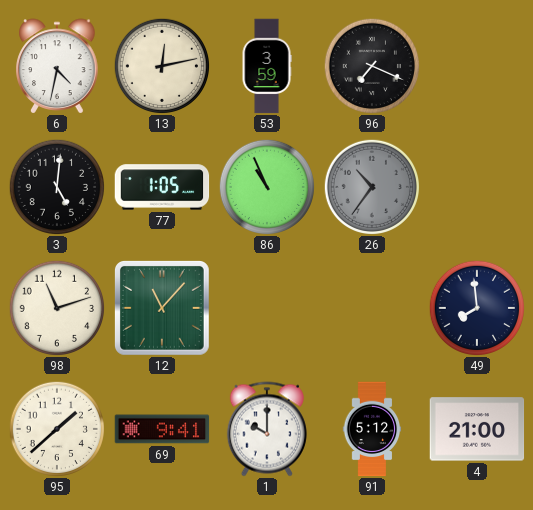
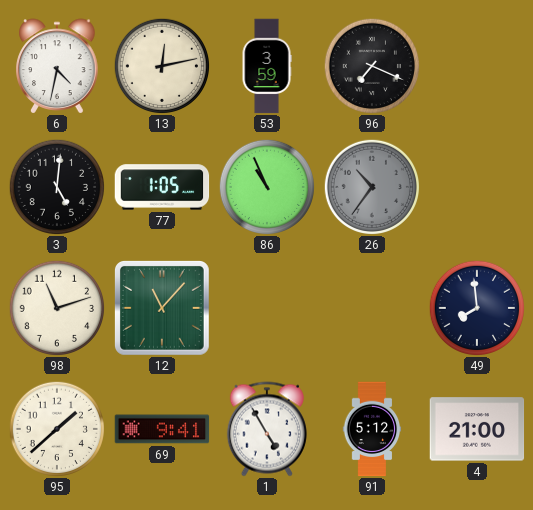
1: 10:00 -> 4:55 (267, 429)
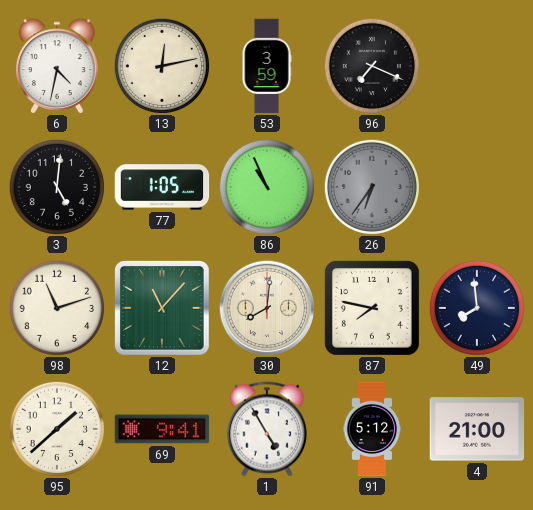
26: 10:36 -> 6:36 (371, 186)
30: none -> 8:01 (267, 308)
87: none -> 7:47 (372, 308)
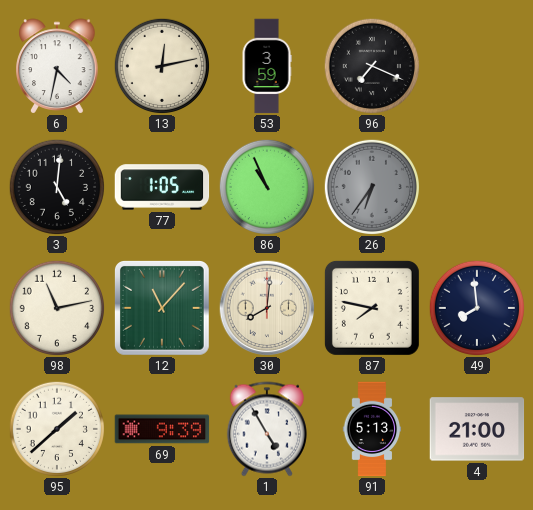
98: 11:12 -> 11:13 (56, 307)
69: 9:41 -> 9:39 (162, 429)
91: 5:12 -> 5:13 (372, 429)
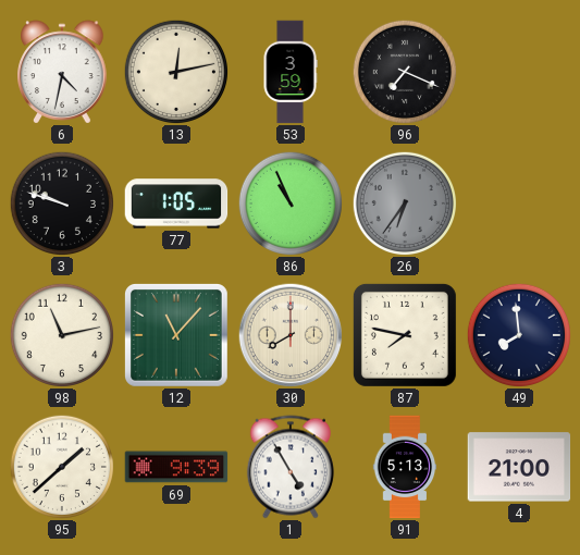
3: 5:01 -> 9:48 (61, 202)
30: 8:01 -> 8:00 (291, 335)
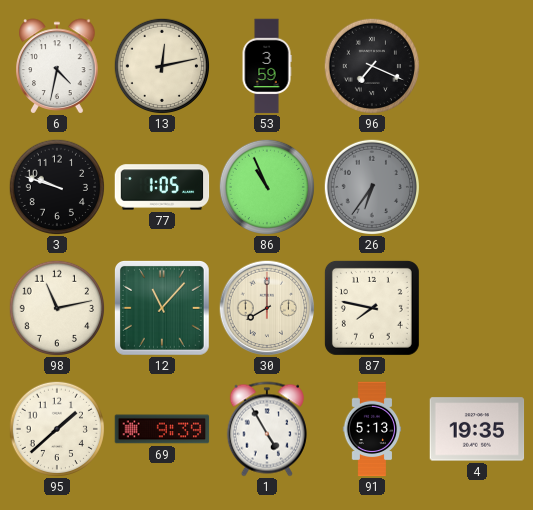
49: 7:59 -> none (518, 334)
4: 21:00 -> 19:35 (477, 429)
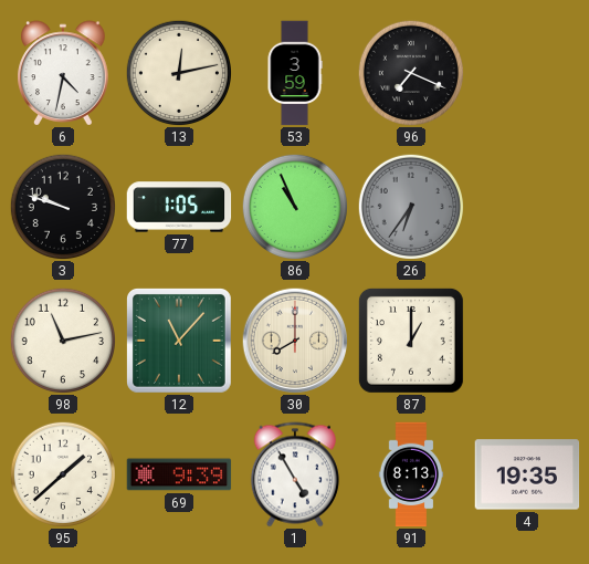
87: 7:47 -> 1:00 (411, 341)
91: 5:13 -> 8:13 (411, 474)
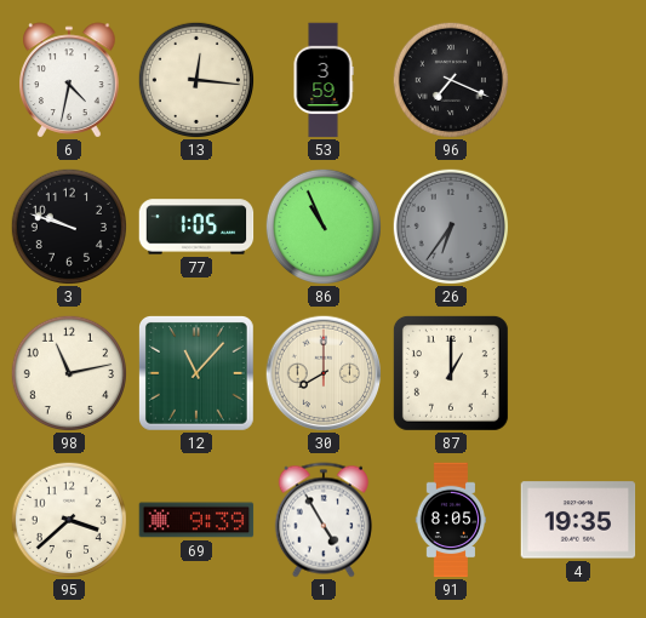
13: 12:13 -> 12:16 (195, 79)
95: 1:38 -> 3:38 (68, 519)
91: 8:13 -> 8:05 (451, 520)
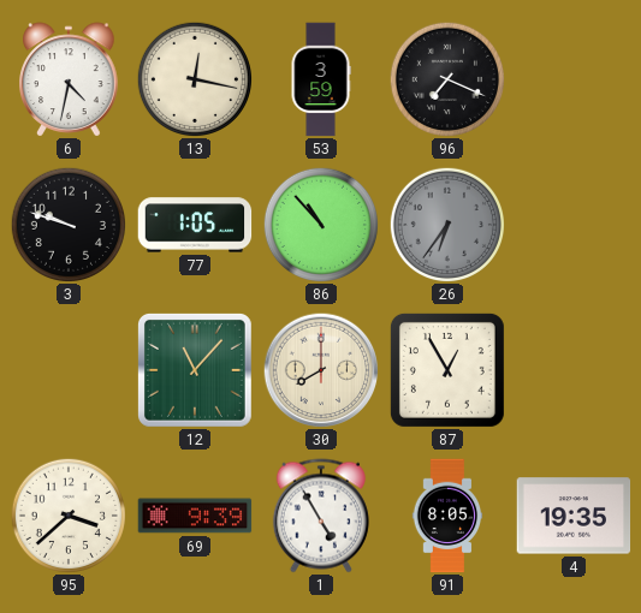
13: 12:16 -> 12:17 (194, 78)
86: 10:56 -> 10:53 (320, 224)
98: 11:13 -> none (68, 372)
87: 1:00 -> 12:55 (447, 370)
